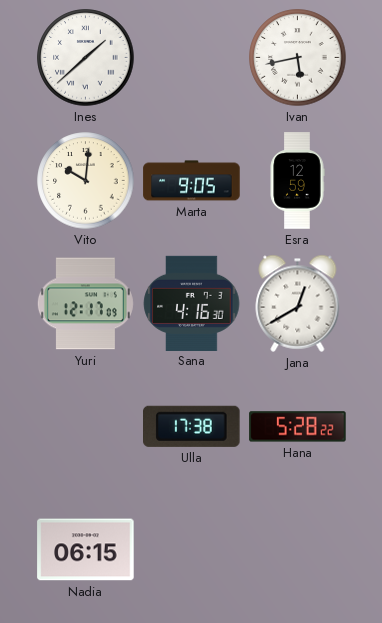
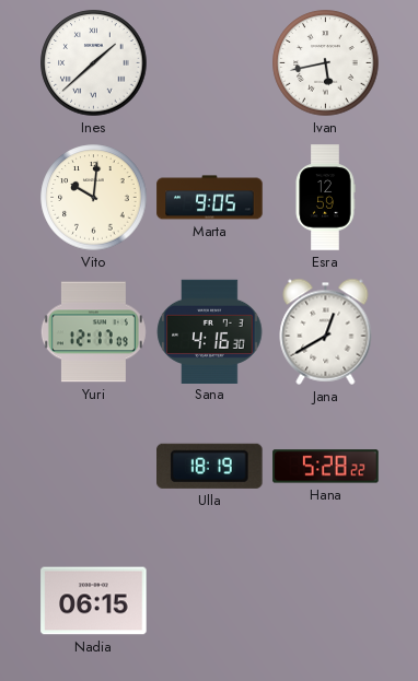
Ulla: 17:38 -> 18:19 (210, 466)
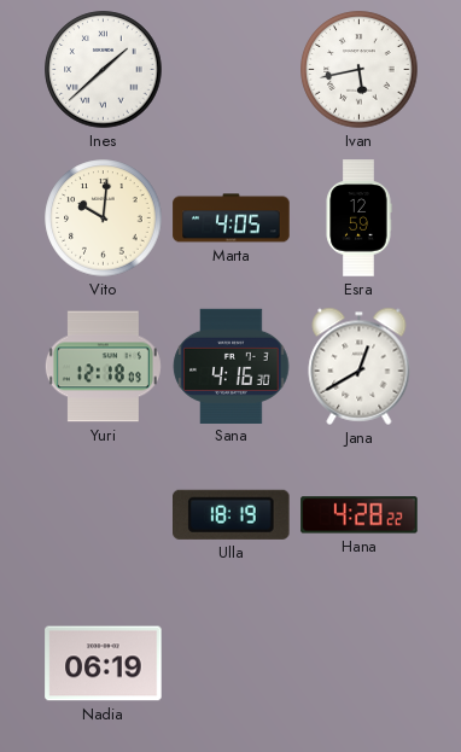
Marta: 9:05 -> 4:05 (232, 218)
Yuri: 12:17 -> 12:18 (103, 367)
Hana: 5:28 -> 4:28 (360, 515)
Nadia: 06:15 -> 06:19 (104, 664)
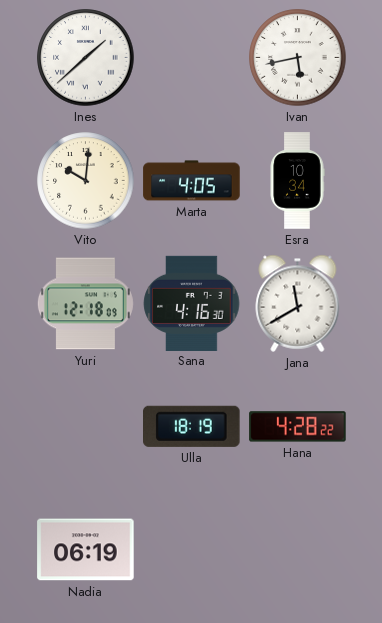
Esra: 12:59 -> 10:34 (297, 181)
Jana: 12:40 -> 11:40 (298, 303)
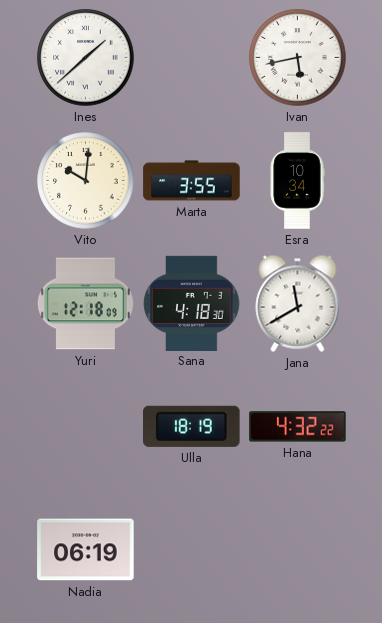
Marta: 4:05 -> 3:55 (192, 181)
Sana: 4:16 -> 4:18 (192, 303)
Hana: 4:28 -> 4:32 (298, 427)
